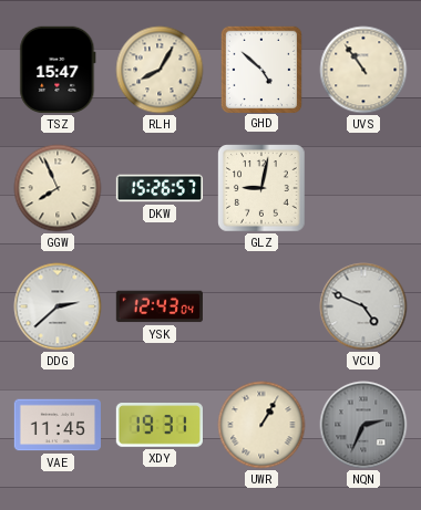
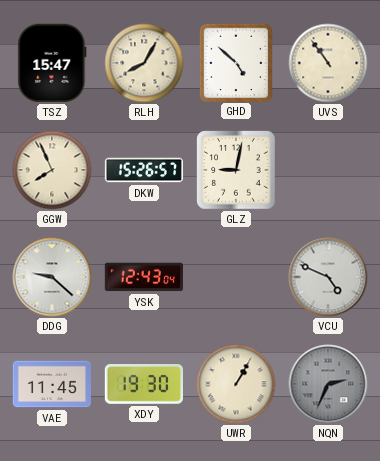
DDG: 2:38 -> 9:22 (52, 277)
XDY: 19:31 -> 19:30 (143, 384)
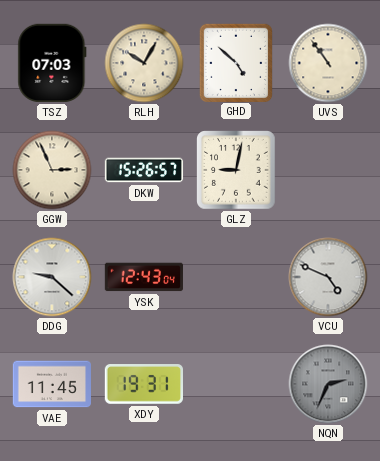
TSZ: 15:47 -> 07:03 (52, 63)
RLH: 8:05 -> 10:05 (144, 63)
GGW: 7:56 -> 2:56 (52, 170)
XDY: 19:30 -> 19:31 (143, 384)
UWR: 1:05 -> none (236, 384)
